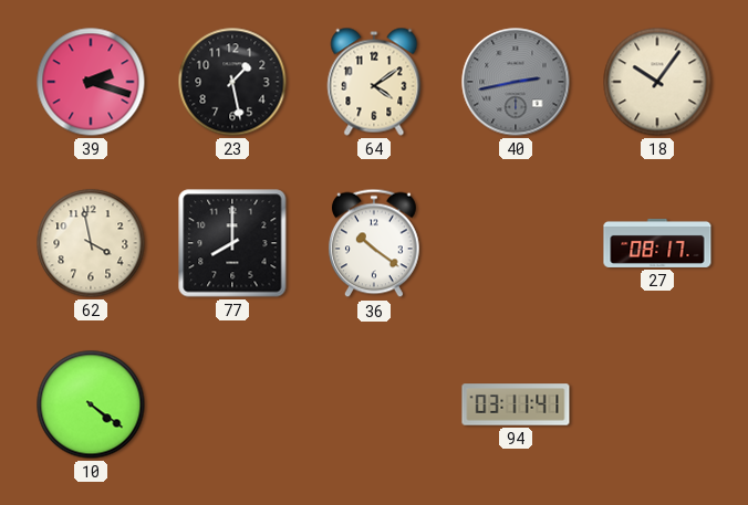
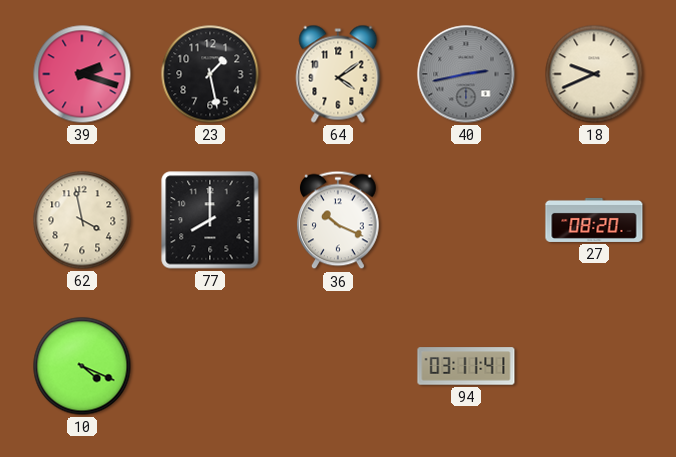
18: 10:06 -> 9:41 (594, 74)
36: 10:21 -> 10:19 (339, 220)
27: 08:17 -> 08:20 (594, 220)
10: 4:21 -> 4:19 (82, 366)
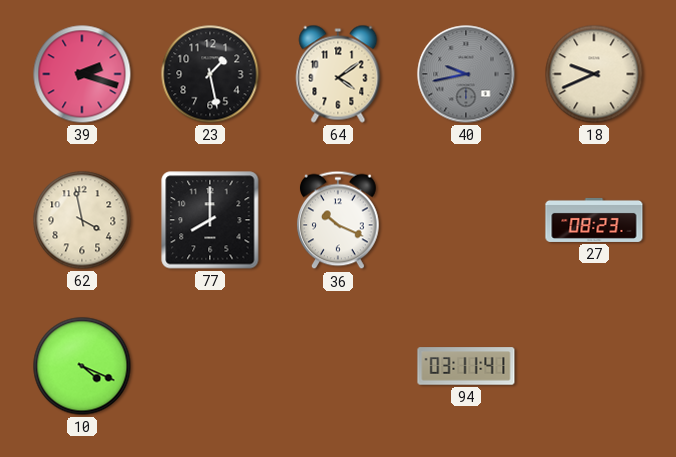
40: 2:43 -> 9:43 (466, 74)
27: 08:20 -> 08:23 (594, 220)
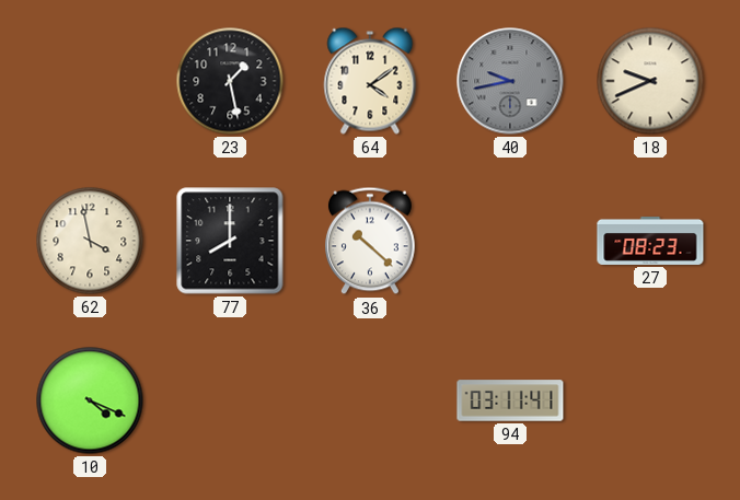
39: 2:18 -> none (82, 74)
36: 10:19 -> 10:22 (371, 241)
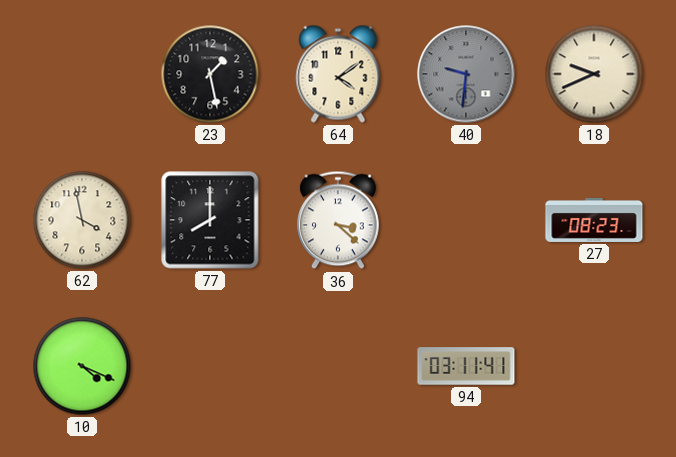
40: 9:43 -> 9:31 (466, 74)
36: 10:22 -> 3:22 (339, 220)
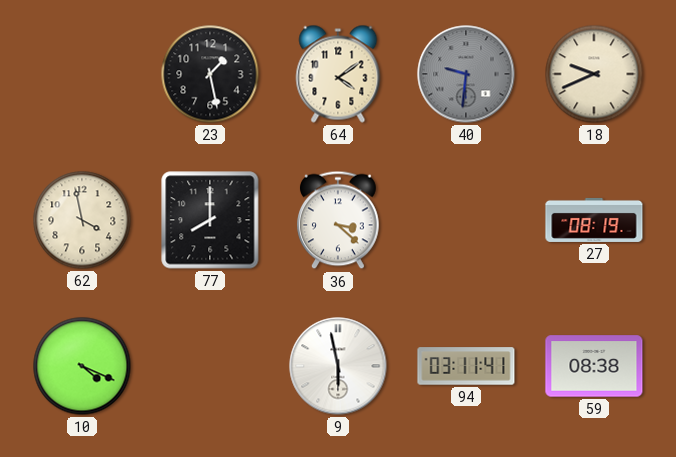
27: 08:23 -> 08:19 (594, 220)
9: none -> 5:58 (338, 366)
59: none -> 08:38 (594, 366)
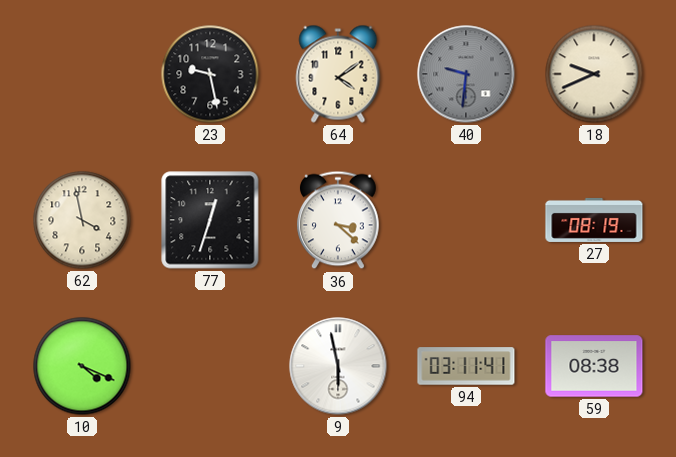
23: 1:28 -> 9:28 (210, 74)
77: 8:00 -> 12:33 (210, 220)
